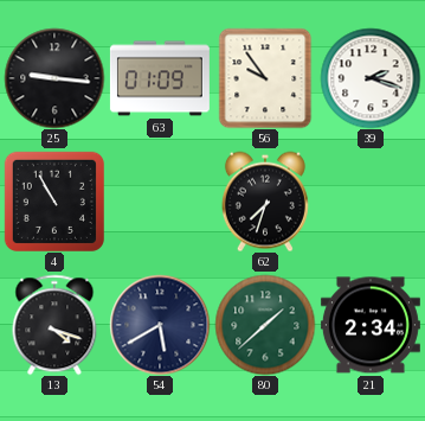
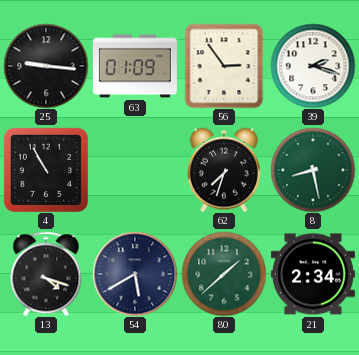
56: 9:54 -> 2:54 (224, 66)
8: none -> 8:28 (313, 170)
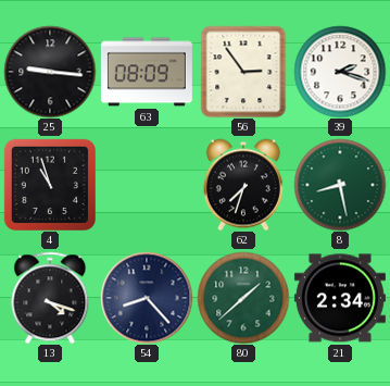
63: 01:09 -> 08:09 (147, 72)
4: 10:55 -> 10:57 (50, 185)
54: 5:40 -> 8:23 (147, 298)
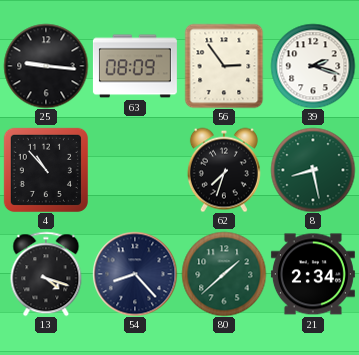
4: 10:57 -> 10:53 (46, 170)
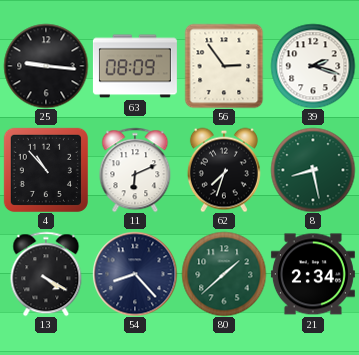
11: none -> 6:11 (135, 170)
13: 4:18 -> 4:20 (46, 274)
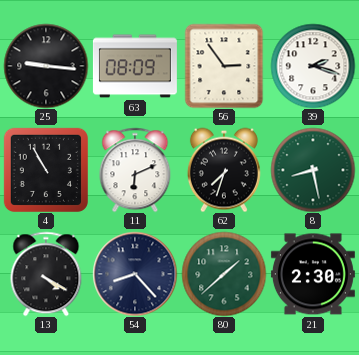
4: 10:53 -> 10:55 (46, 170)
21: 2:34 -> 2:30 (313, 274)
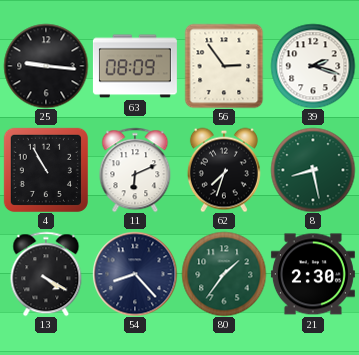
80: 1:38 -> 1:36 (224, 274)
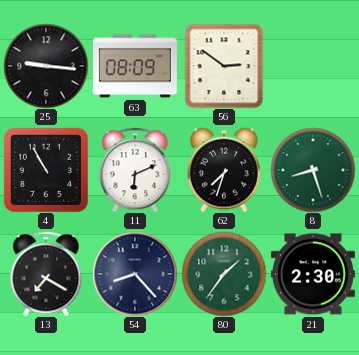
56: 2:54 -> 2:51 (224, 66)
39: 2:18 -> none (313, 66)
8: 8:28 -> 8:27 (313, 170)
13: 4:20 -> 7:20 (46, 274)
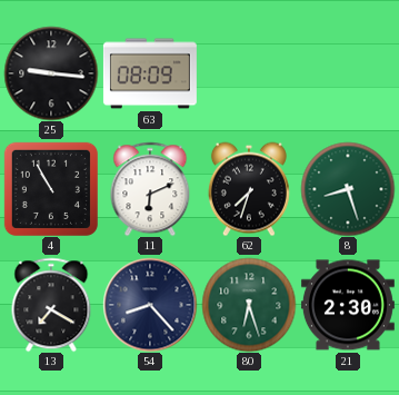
56: 2:51 -> none (224, 66)
80: 1:36 -> 6:27 (249, 305)
